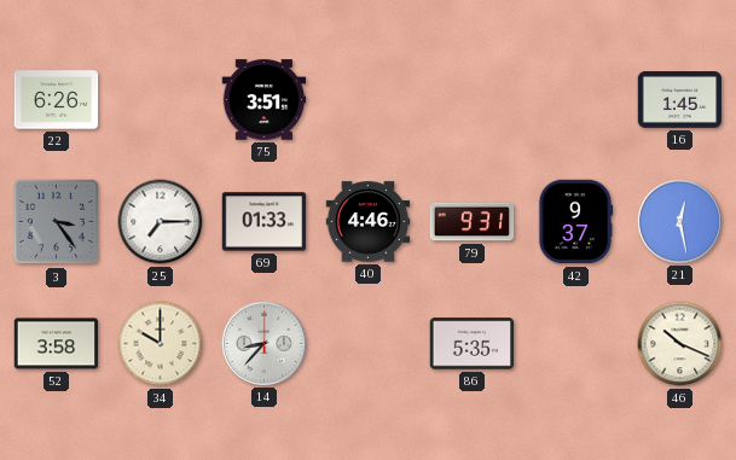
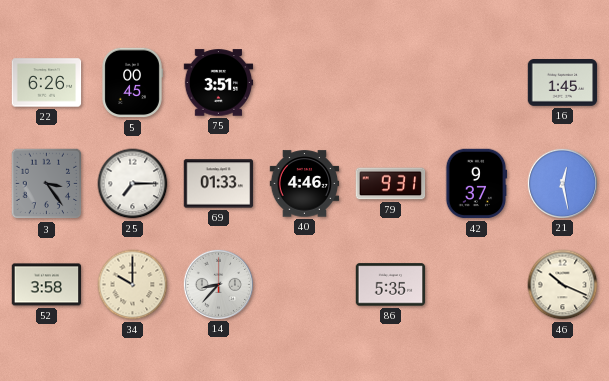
5: none -> 00:45 (132, 83)
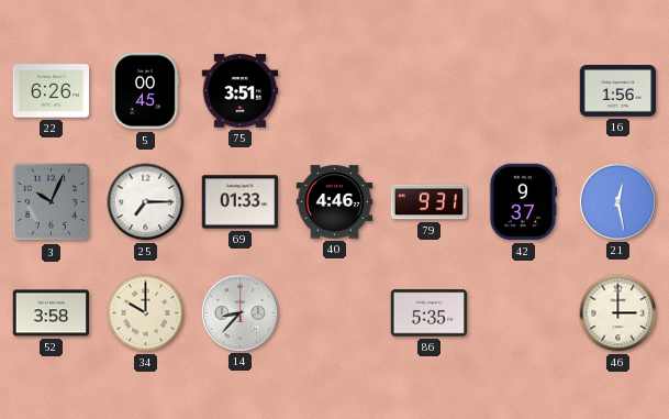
16: 1:45 -> 1:56 (618, 91)
3: 3:24 -> 10:04 (52, 202)
46: 10:19 -> 3:00 (618, 313)
